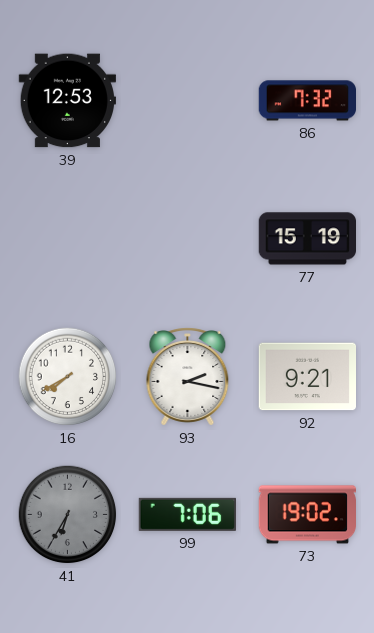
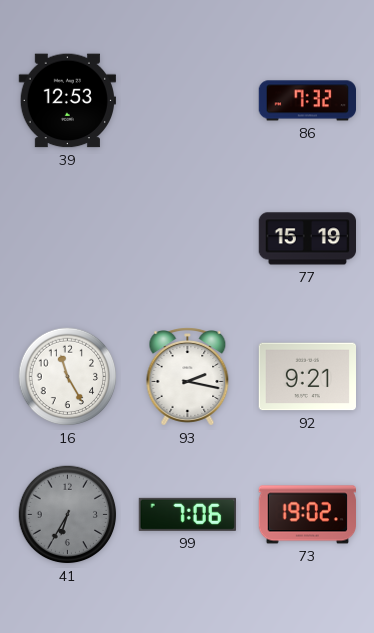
16: 7:40 -> 11:25 (68, 377)
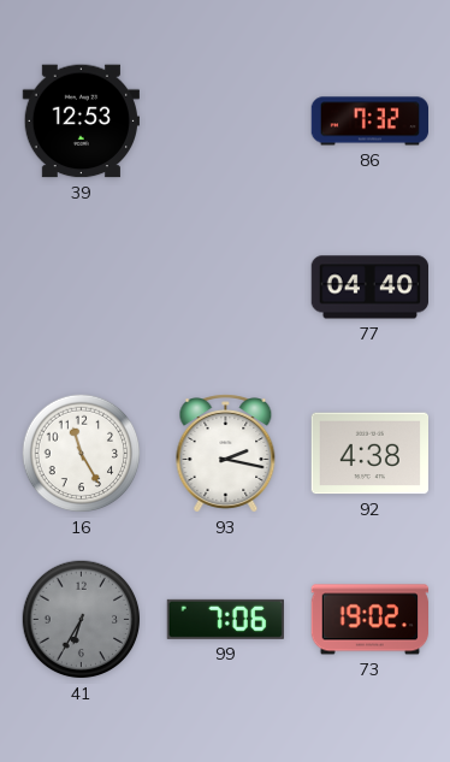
77: 15:19 -> 04:40 (369, 288)
92: 9:21 -> 4:38 (369, 454)
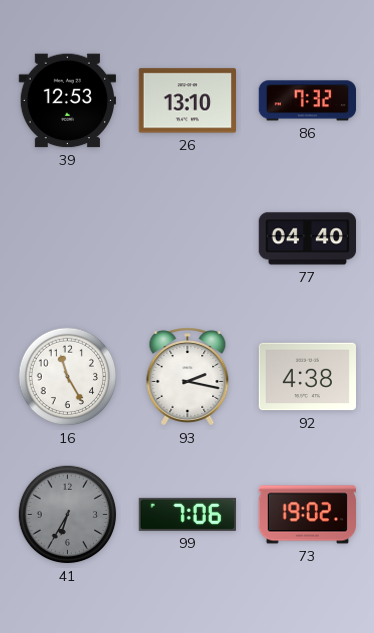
26: none -> 13:10 (187, 101)
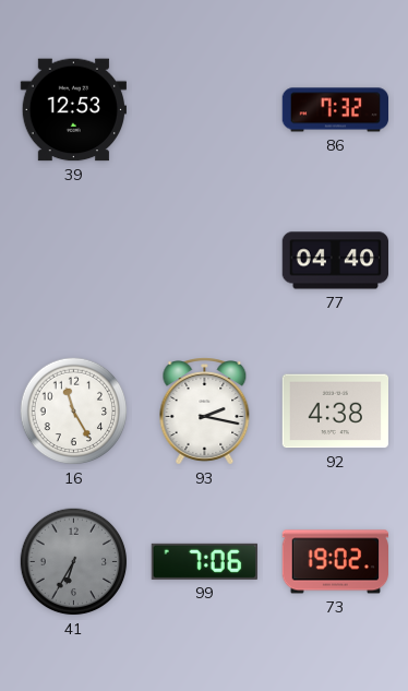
26: 13:10 -> none (187, 101)
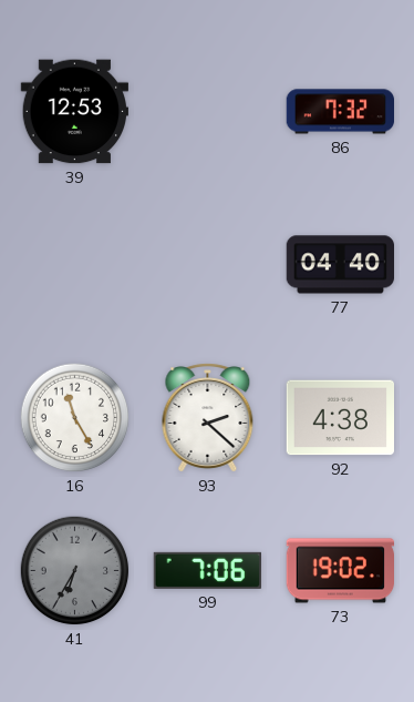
93: 2:17 -> 2:22 (208, 418)
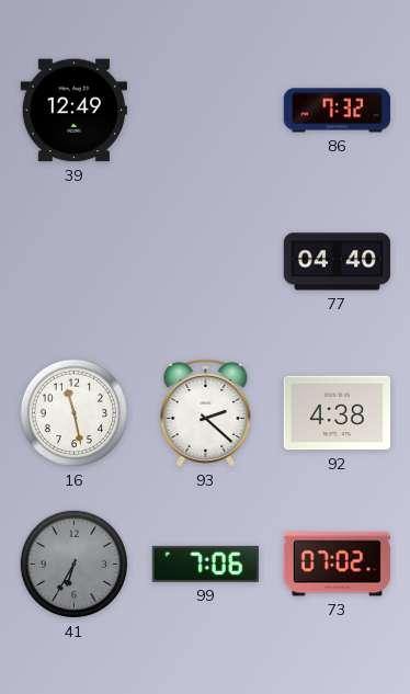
39: 12:53 -> 12:49 (73, 111)
16: 11:25 -> 11:28 (75, 413)
73: 19:02 -> 07:02 (337, 565)
